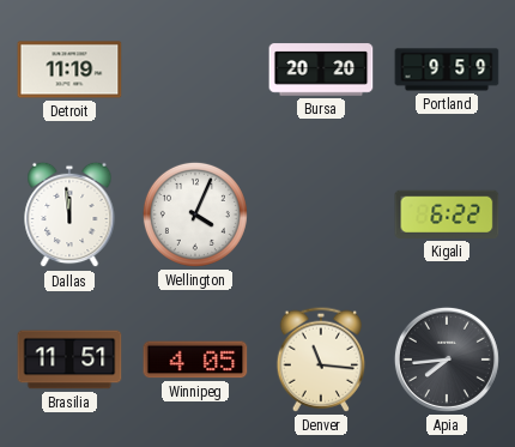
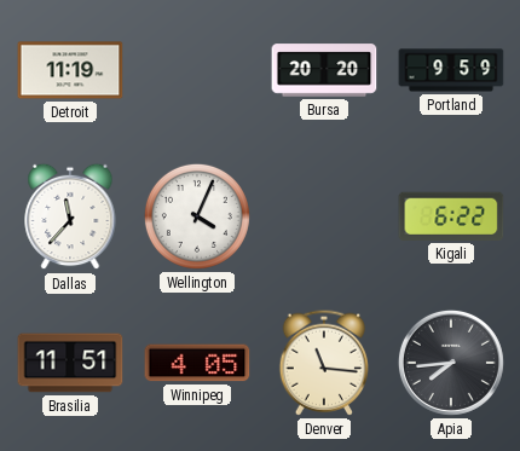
Dallas: 11:59 -> 11:37 (70, 216)
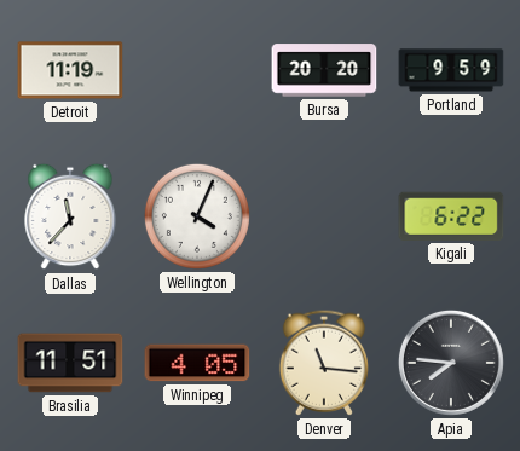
Apia: 7:44 -> 7:46 (451, 363)
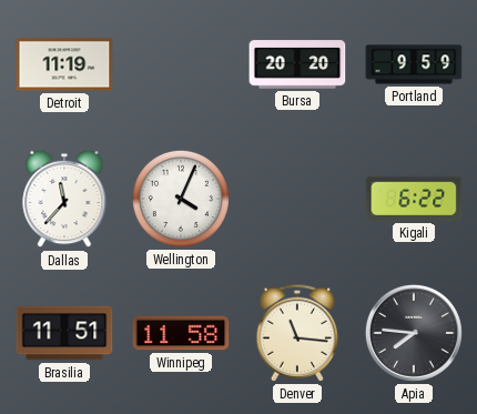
Winnipeg: 4:05 -> 11:58 (181, 333)
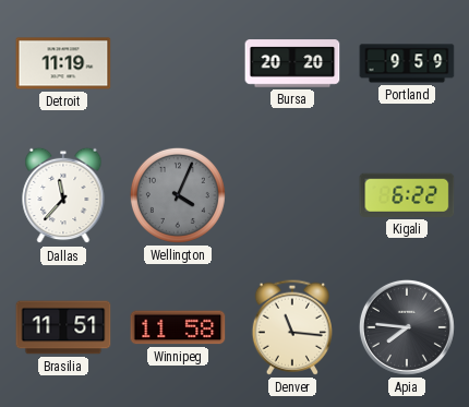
Wellington dial: white -> grey (178, 195)
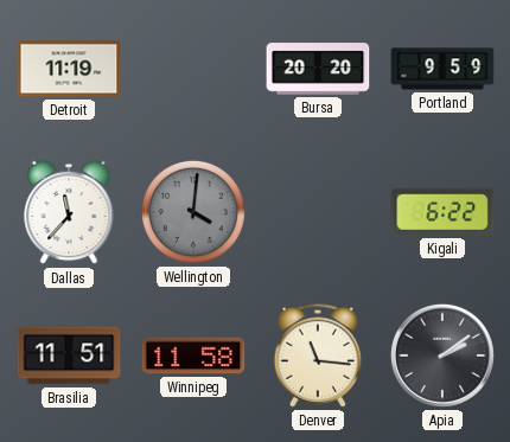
Wellington: 4:04 -> 4:01 (193, 212)
Apia: 7:46 -> 2:09 (442, 355)
